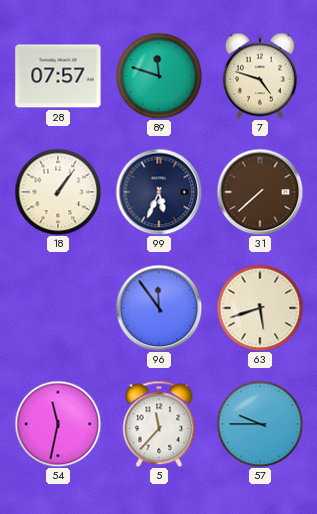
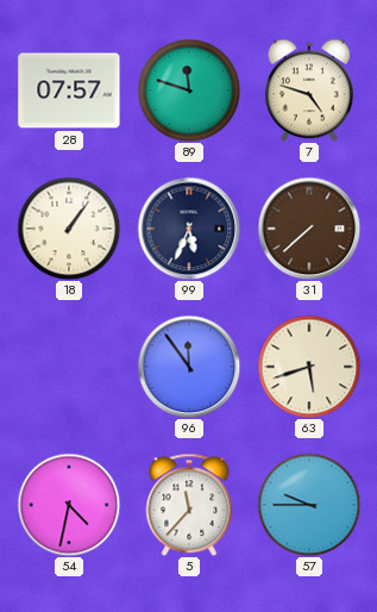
54: 11:32 -> 4:32 (69, 505)
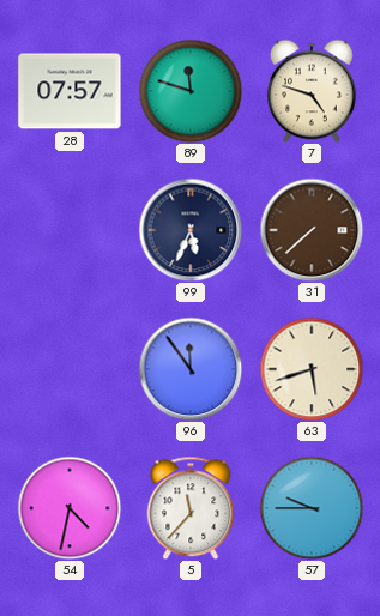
18: 1:06 -> none (69, 229)
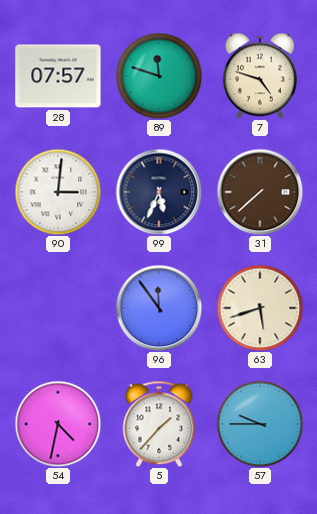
90: none -> 3:01 (58, 192)
5: 11:37 -> 1:37 (159, 424)
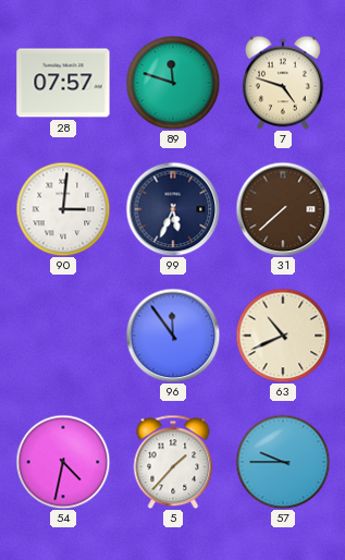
63: 5:42 -> 10:41 (283, 336)
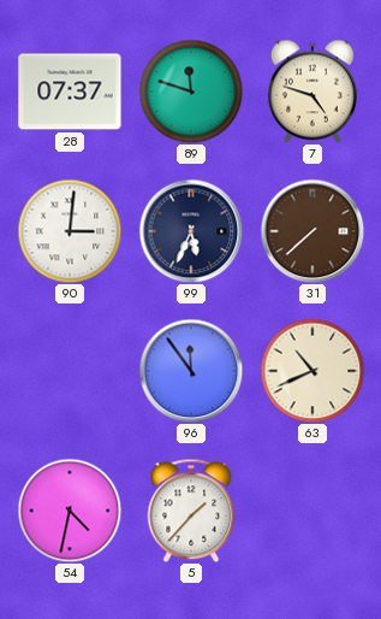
28: 07:57 -> 07:37 (70, 92)
57: 9:45 -> none (283, 462)
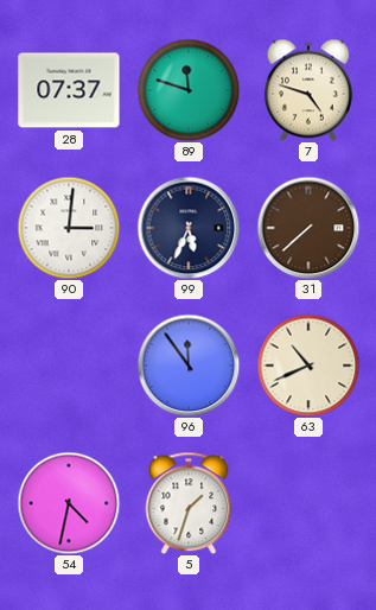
5: 1:37 -> 1:33 (189, 503)
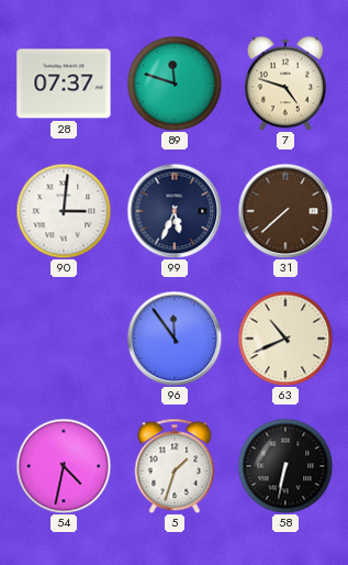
58: none -> 6:32 (285, 466)
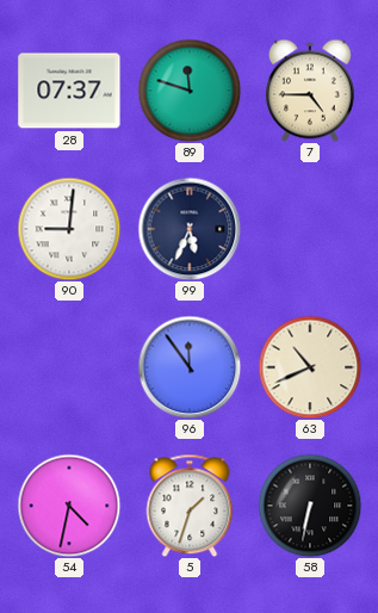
7: 4:48 -> 4:45 (310, 91)
90: 3:01 -> 9:01 (69, 229)
31: 7:38 -> none (285, 211)
